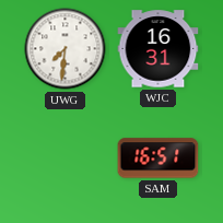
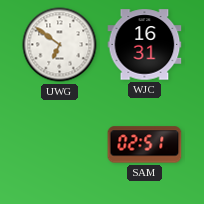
UWG: 7:31 -> 6:51 (60, 45)
SAM: 16:51 -> 02:51 (145, 145)
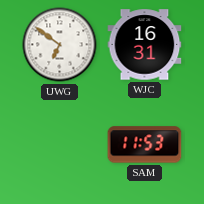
SAM: 02:51 -> 11:53 (145, 145)
